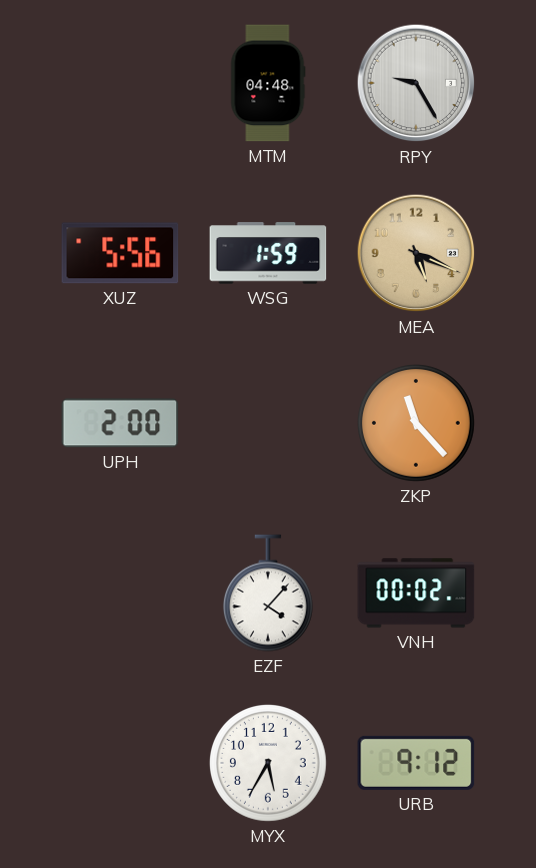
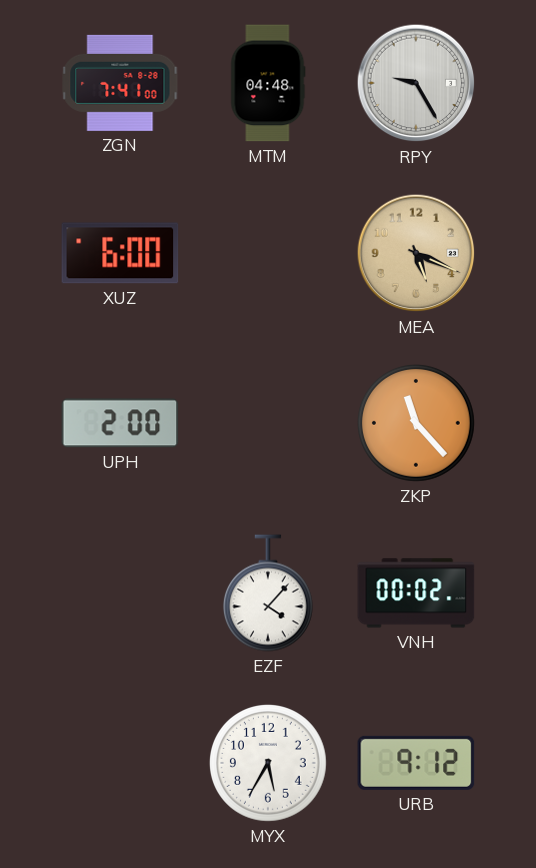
ZGN: none -> 7:41 (120, 83)
XUZ: 5:56 -> 6:00 (120, 253)
WSG: 1:59 -> none (268, 253)
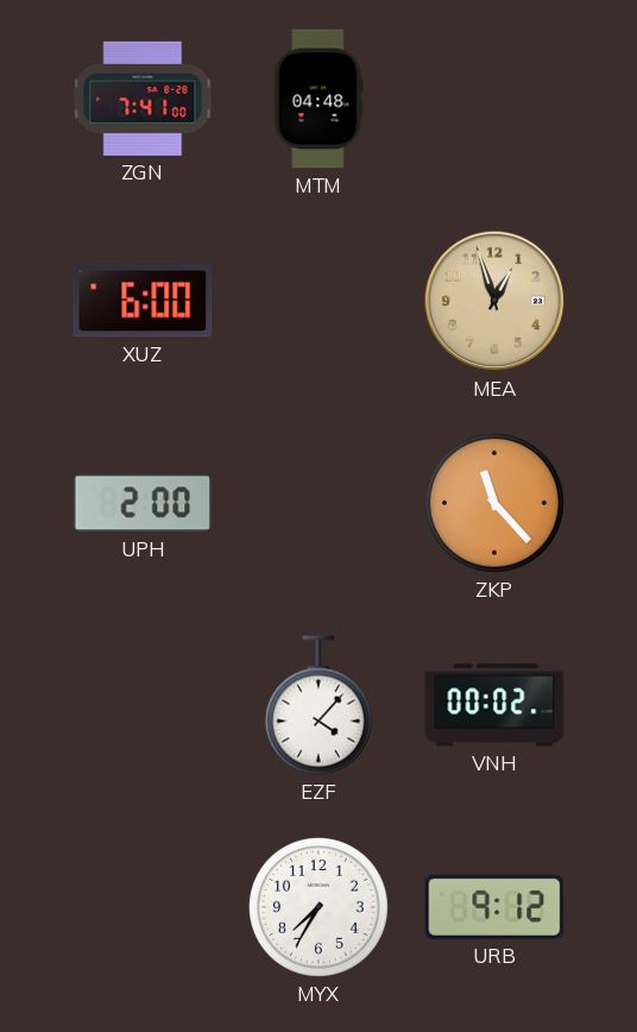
RPY: 9:25 -> none (416, 83)
MEA: 5:19 -> 12:57 (494, 301)
MYX: 5:35 -> 7:35 (318, 907)
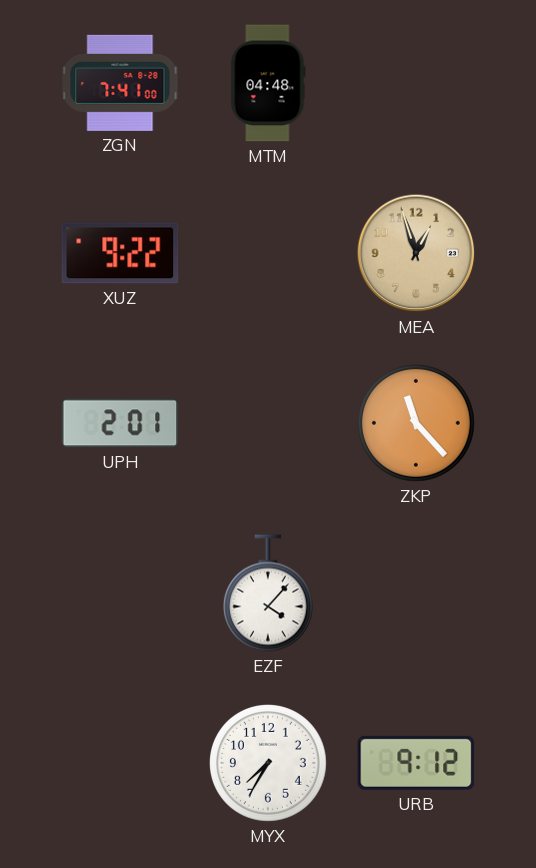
XUZ: 6:00 -> 9:22 (120, 253)
UPH: 2:00 -> 2:01 (120, 423)
VNH: 00:02 -> none (494, 705)
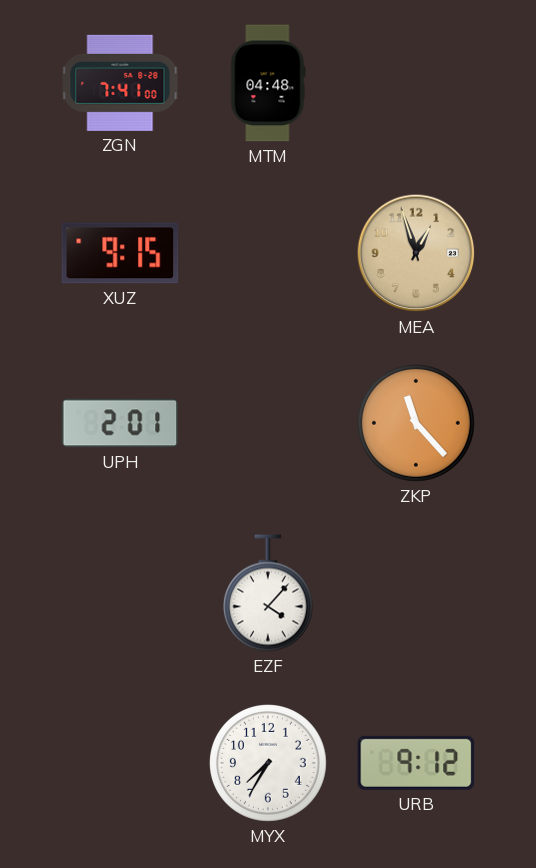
XUZ: 9:22 -> 9:15 (120, 253)
